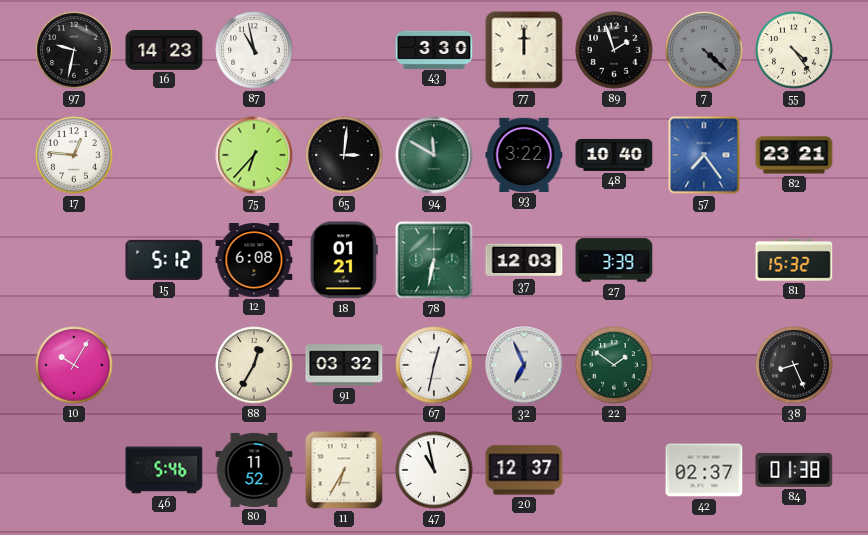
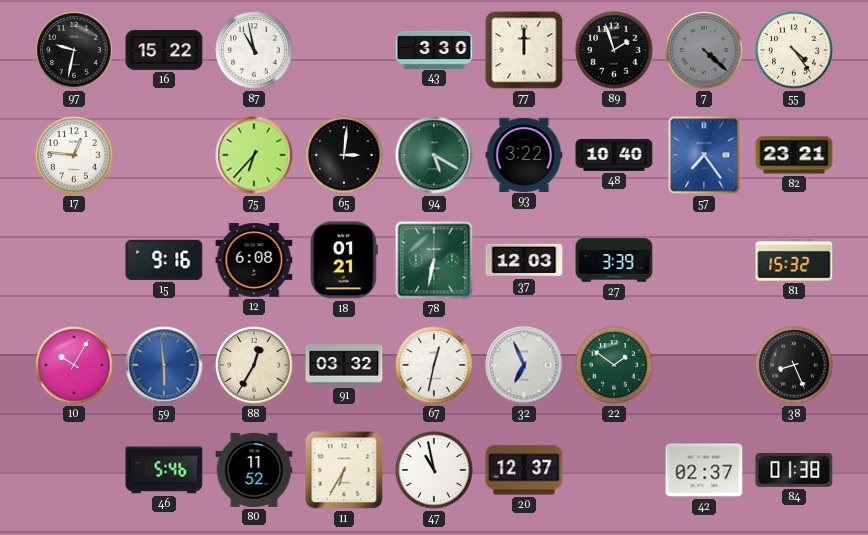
16: 14:23 -> 15:22 (164, 50)
94: 11:50 -> 5:20 (434, 155)
15: 5:12 -> 9:16 (164, 260)
59: none -> 5:59 (164, 365)
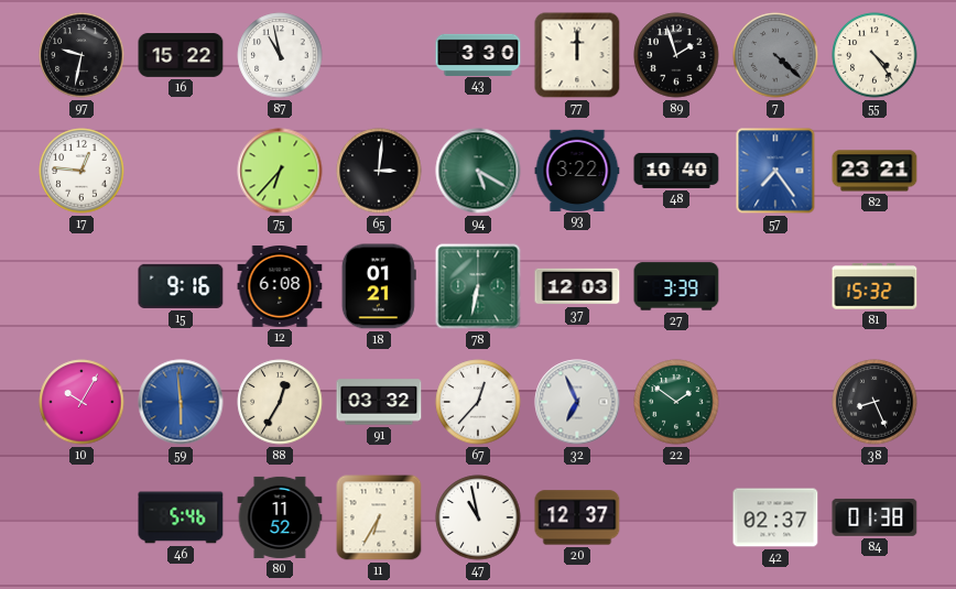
67: 12:32 -> 12:37 (478, 402)
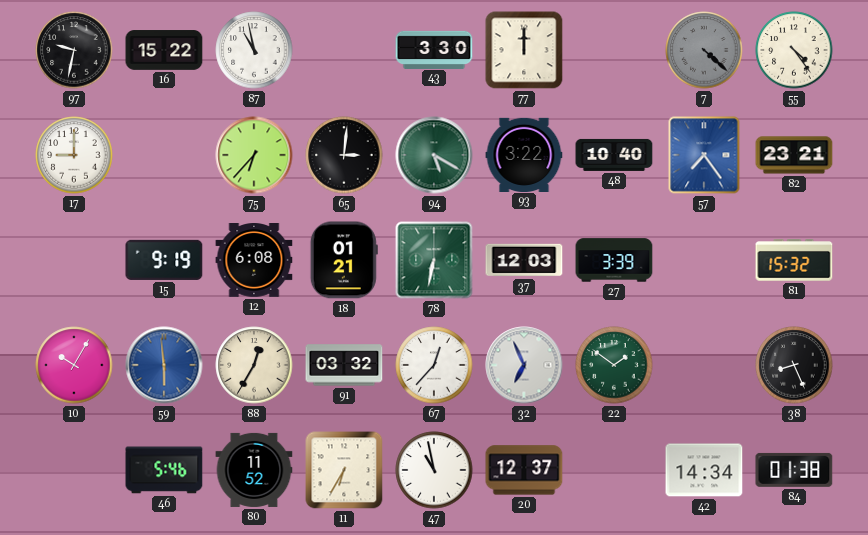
89: 1:57 -> none (676, 55)
17: 12:46 -> 9:00 (74, 155)
15: 9:16 -> 9:19 (164, 260)
42: 02:37 -> 14:34 (704, 470)
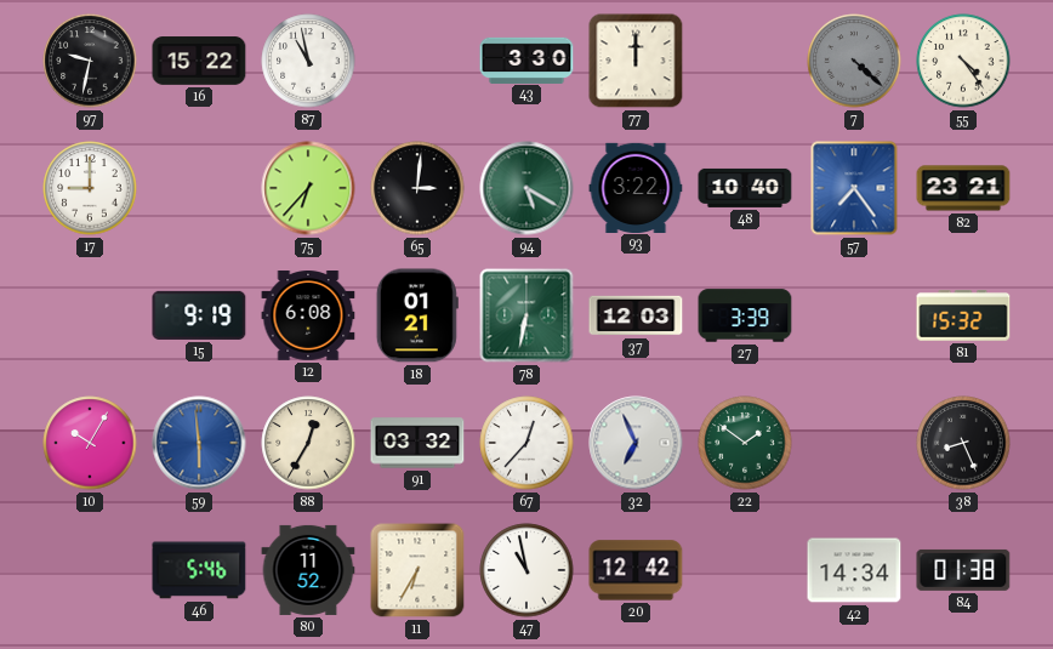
20: 12:37 -> 12:42 (636, 570)
